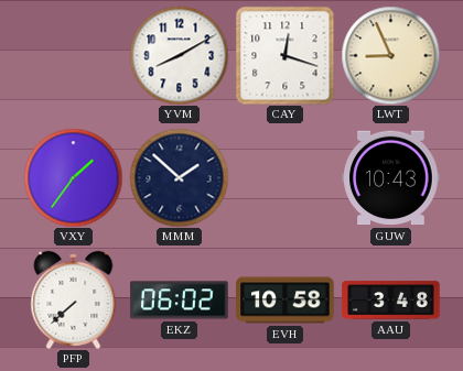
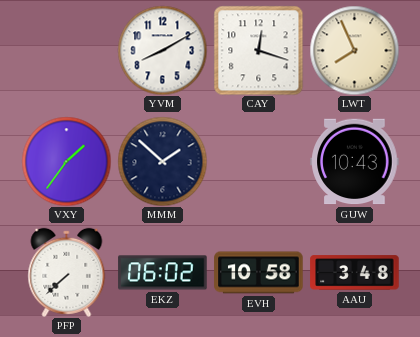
LWT: 8:56 -> 7:56 (354, 50)
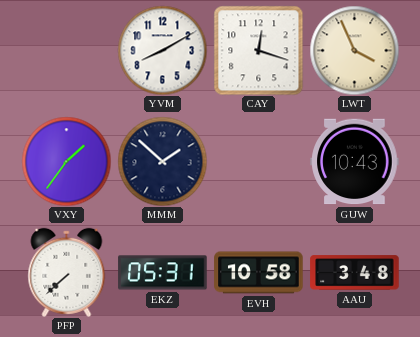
LWT: 7:56 -> 3:56 (354, 50)
EKZ: 06:02 -> 05:31 (163, 273)
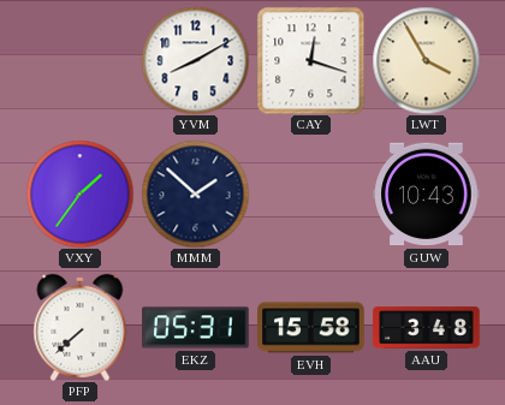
LWT: 3:56 -> 3:55 (426, 60)
EVH: 10:58 -> 15:58 (311, 328)
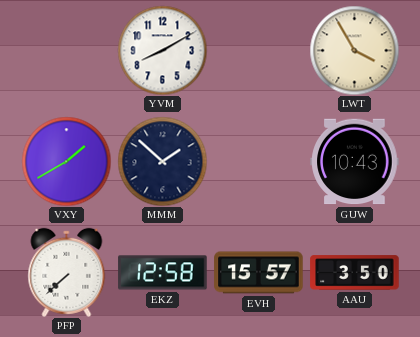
CAY: 12:18 -> none (310, 60)
VXY: 1:36 -> 1:40 (66, 161)
EKZ: 05:31 -> 12:58 (163, 273)
EVH: 15:58 -> 15:57 (259, 273)
AAU: 3:48 -> 3:50 (355, 273)
